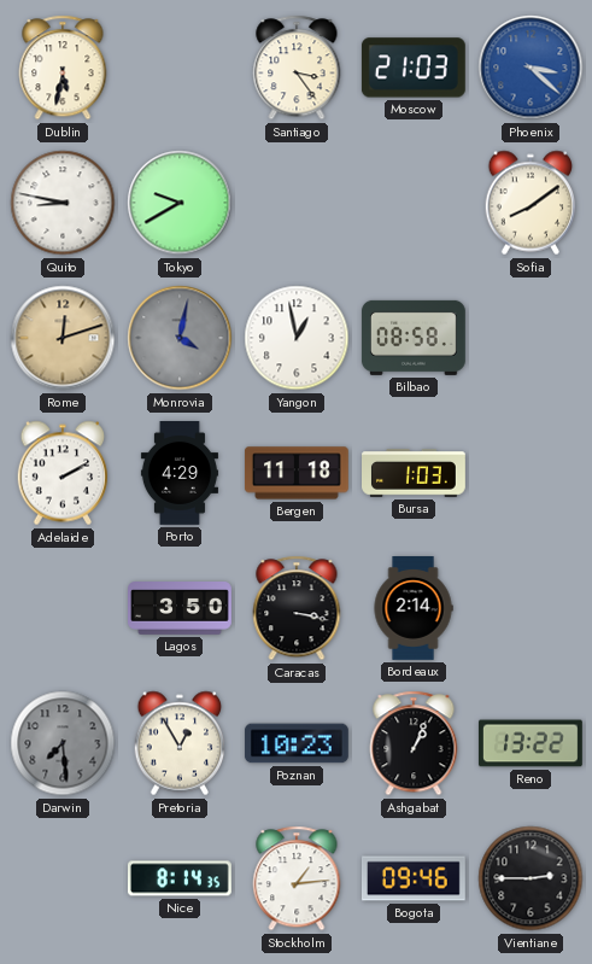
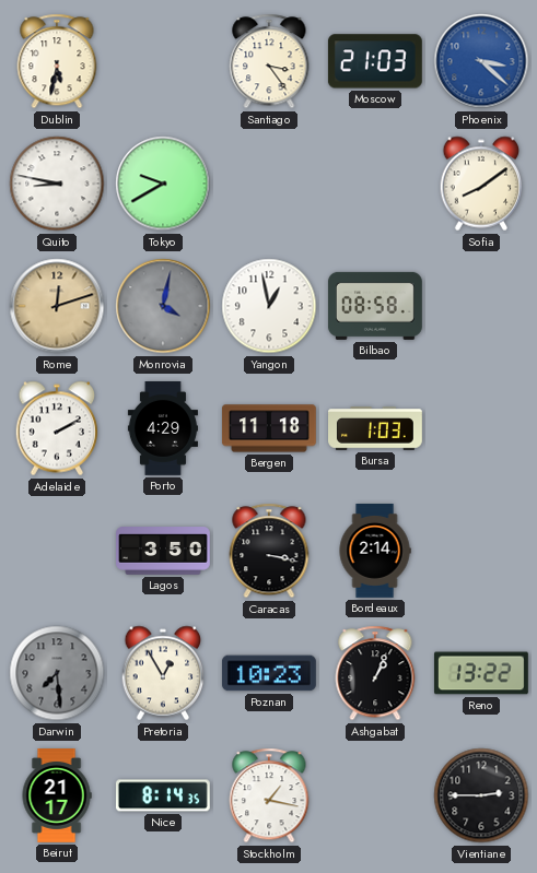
Beirut: none -> 21:17 (57, 797)
Stockholm: 1:14 -> 1:17 (269, 795)
Bogota: 09:46 -> none (414, 878)
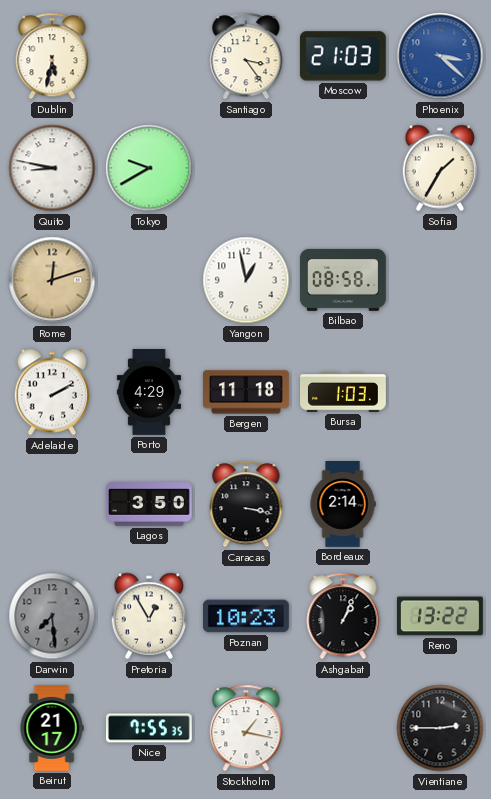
Sofia: 8:09 -> 1:35 (440, 168)
Monrovia: 4:02 -> none (163, 306)
Nice: 8:14 -> 7:55 (149, 728)
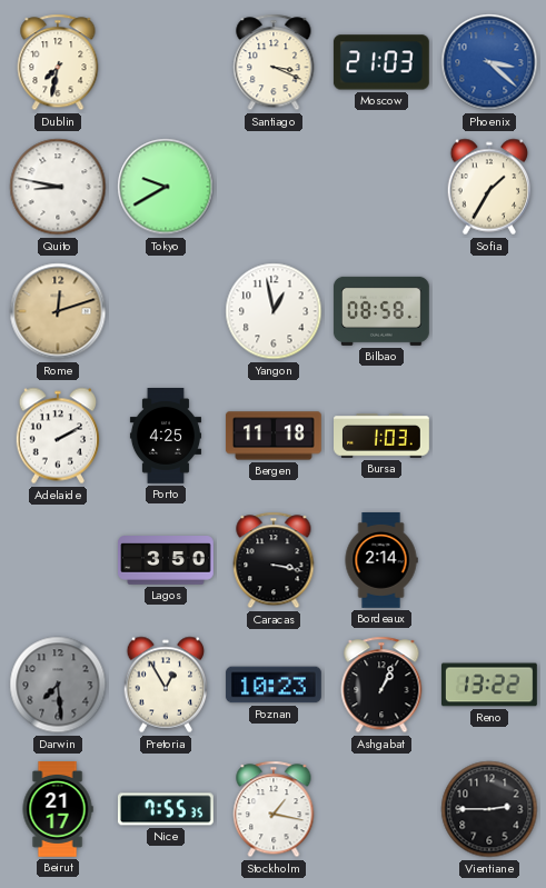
Dublin: 5:32 -> 7:32 (58, 62)
Santiago: 3:24 -> 3:19 (274, 62)
Porto: 4:29 -> 4:25 (166, 437)
